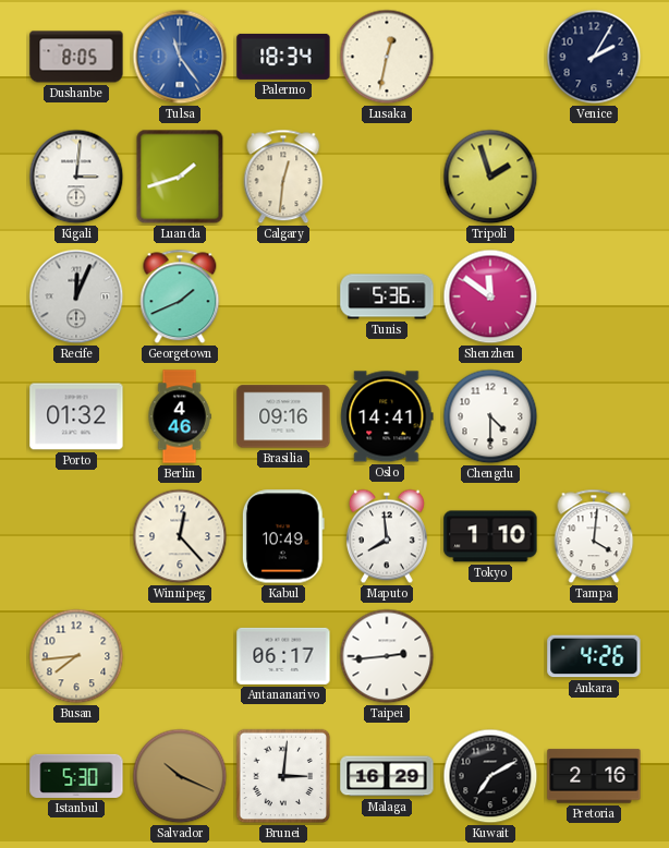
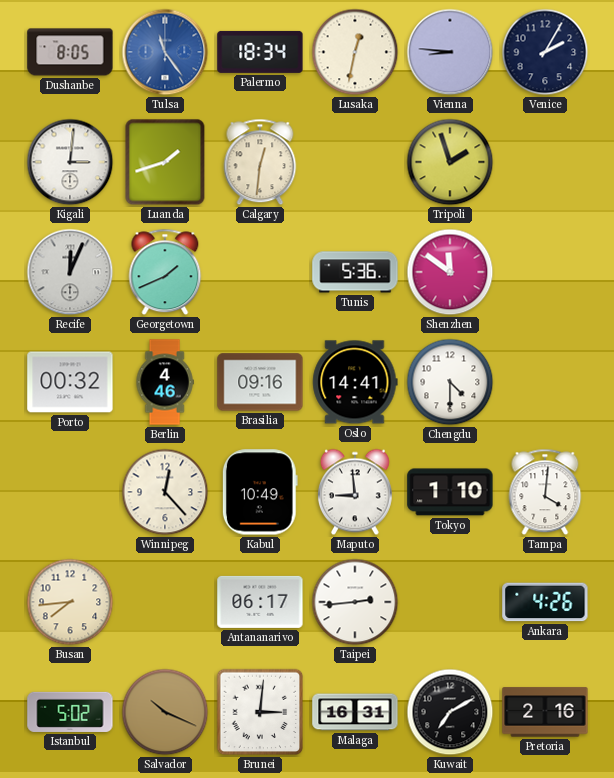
Vienna: none -> 8:46 (450, 52)
Porto: 01:32 -> 00:32 (70, 382)
Maputo: 7:59 -> 8:59 (355, 492)
Istanbul: 5:30 -> 5:02 (70, 712)
Malaga: 16:29 -> 16:31 (355, 712)
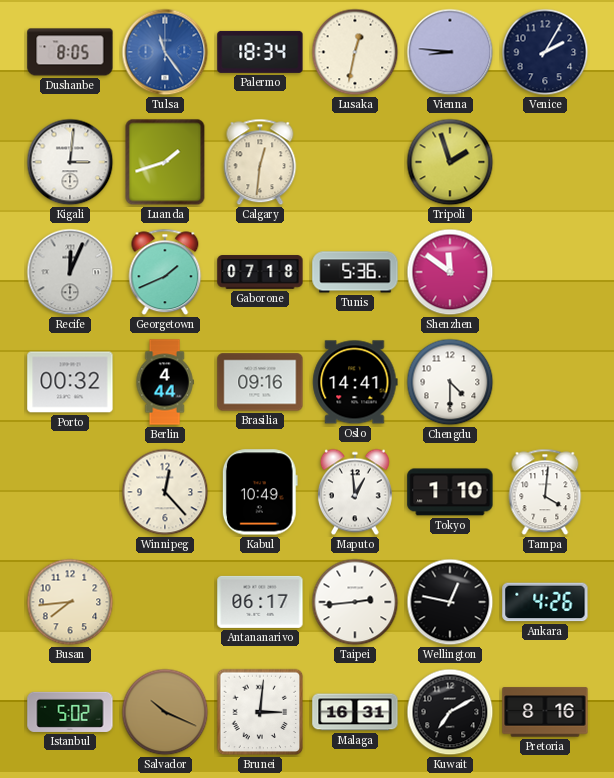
Gaborone: none -> 07:18 (260, 272)
Berlin: 4:46 -> 4:44 (165, 382)
Maputo: 8:59 -> 12:59 (355, 492)
Wellington: none -> 12:47 (450, 602)
Pretoria: 2:16 -> 8:16 (545, 712)
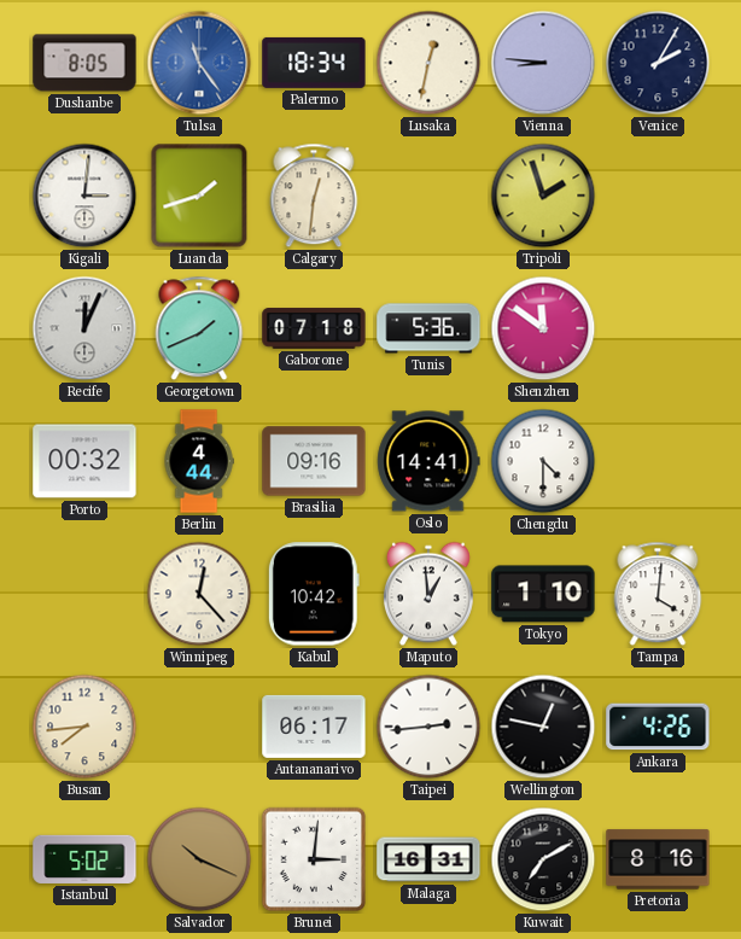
Kabul: 10:49 -> 10:42 (314, 594)
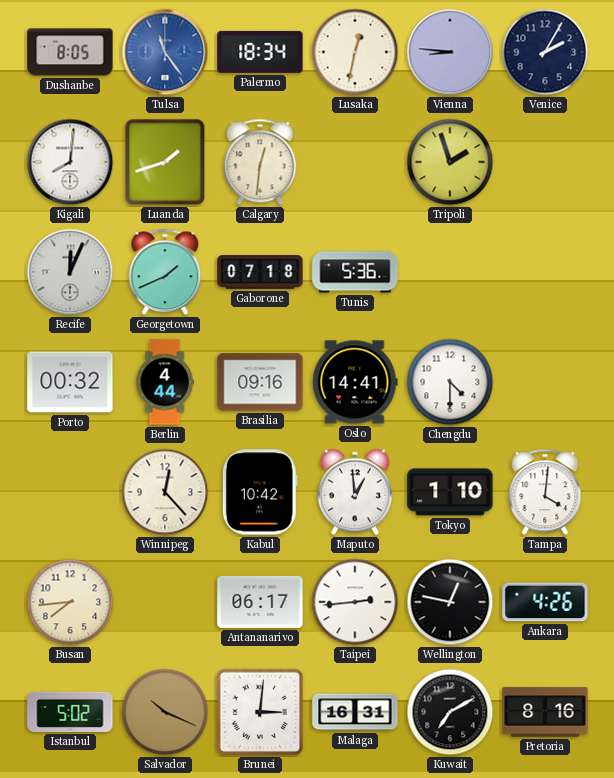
Kigali: 3:01 -> 8:01 (70, 162)
Shenzhen: 11:51 -> none (543, 328)
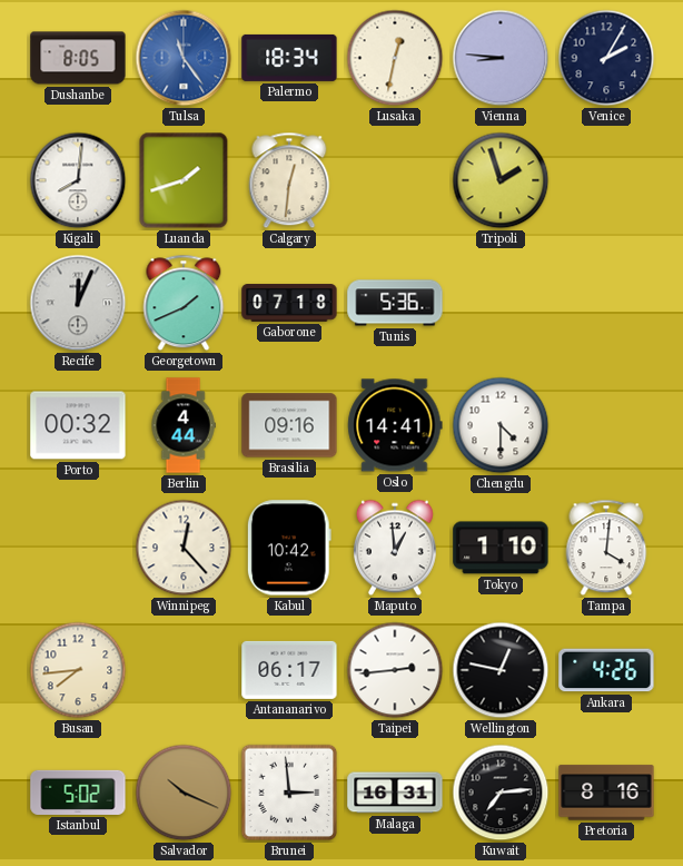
Brunei: 3:01 -> 2:59 (289, 793)
Kuwait: 7:10 -> 7:14 (501, 793)
